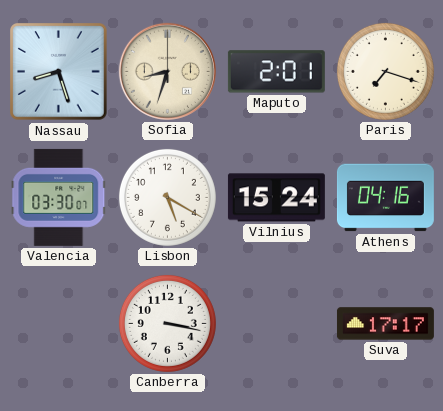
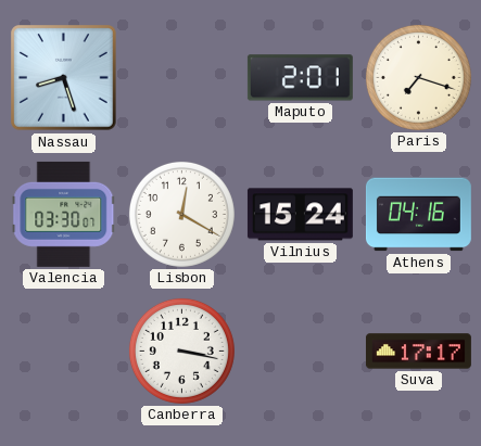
Sofia: 8:33 -> none (167, 71)
Lisbon: 5:20 -> 12:20 (181, 214)
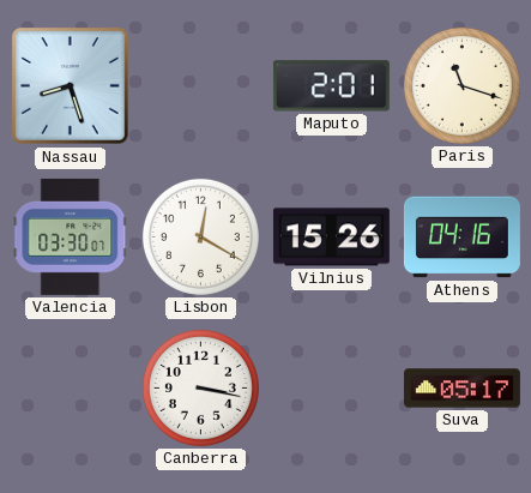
Paris: 7:18 -> 11:18 (461, 85)
Vilnius: 15:24 -> 15:26 (331, 238)
Suva: 17:17 -> 05:17 (461, 389)
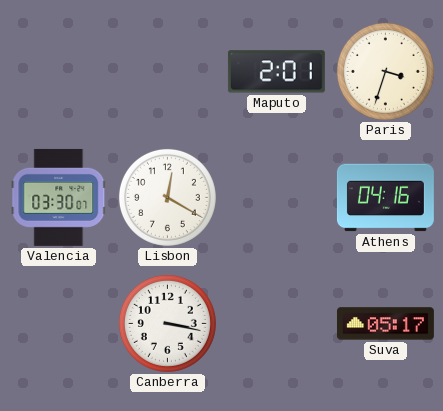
Nassau: 8:27 -> none (71, 86)
Paris: 11:18 -> 3:33 (385, 71)
Vilnius: 15:26 -> none (331, 238)
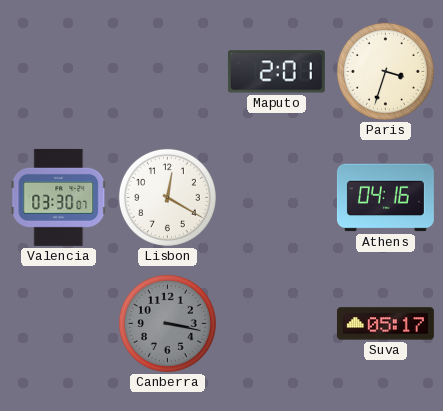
Canberra dial: white -> grey (167, 323)
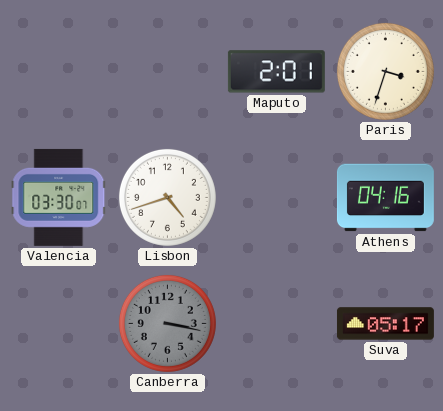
Lisbon: 12:20 -> 4:42 (167, 197)
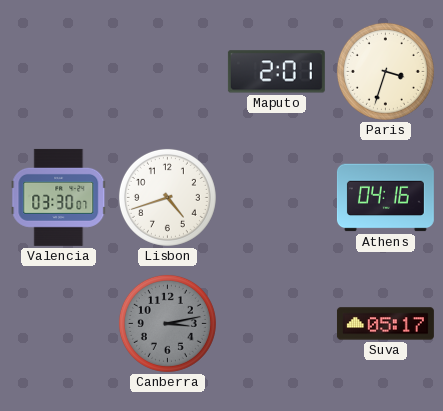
Canberra: 3:17 -> 3:13 (167, 323)
